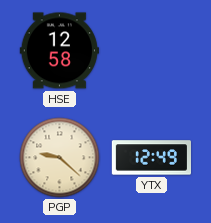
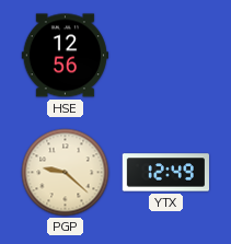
HSE: 12:58 -> 12:56 (65, 56)
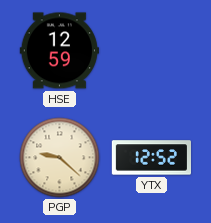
HSE: 12:56 -> 12:59 (59, 51)
YTX: 12:49 -> 12:52 (151, 158)
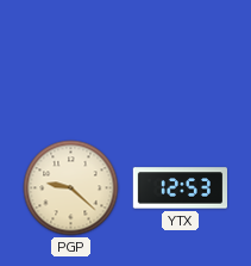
HSE: 12:59 -> none (59, 51)
YTX: 12:52 -> 12:53 (180, 188)
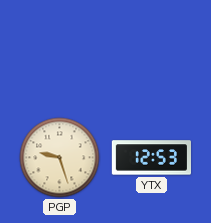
PGP: 9:22 -> 9:27 (60, 158)
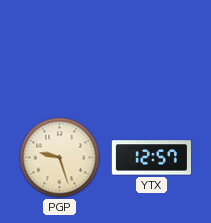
YTX: 12:53 -> 12:57 (151, 158)
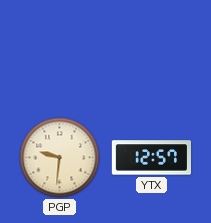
PGP: 9:27 -> 9:31 (60, 158)
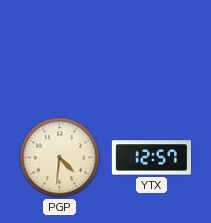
PGP: 9:31 -> 4:31 (60, 158)
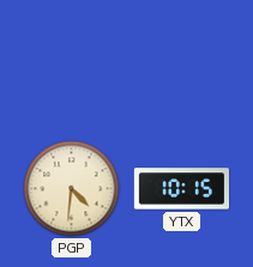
YTX: 12:57 -> 10:15 (181, 189)
